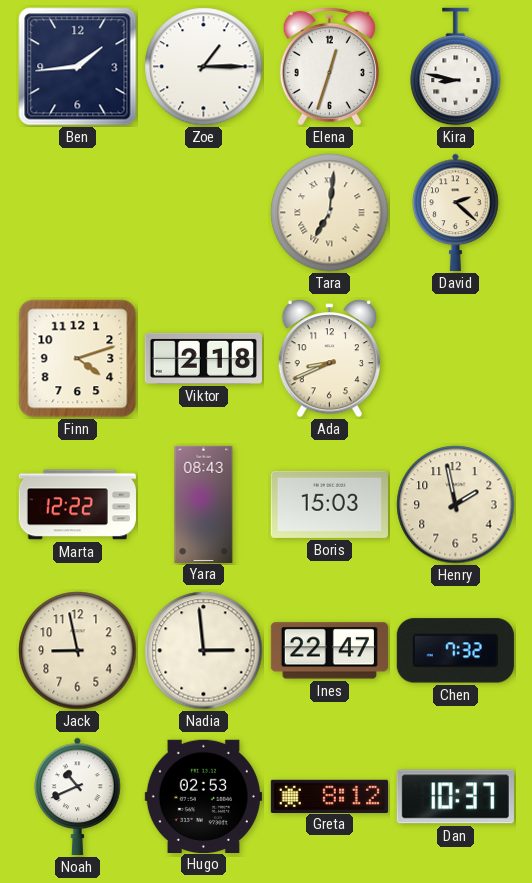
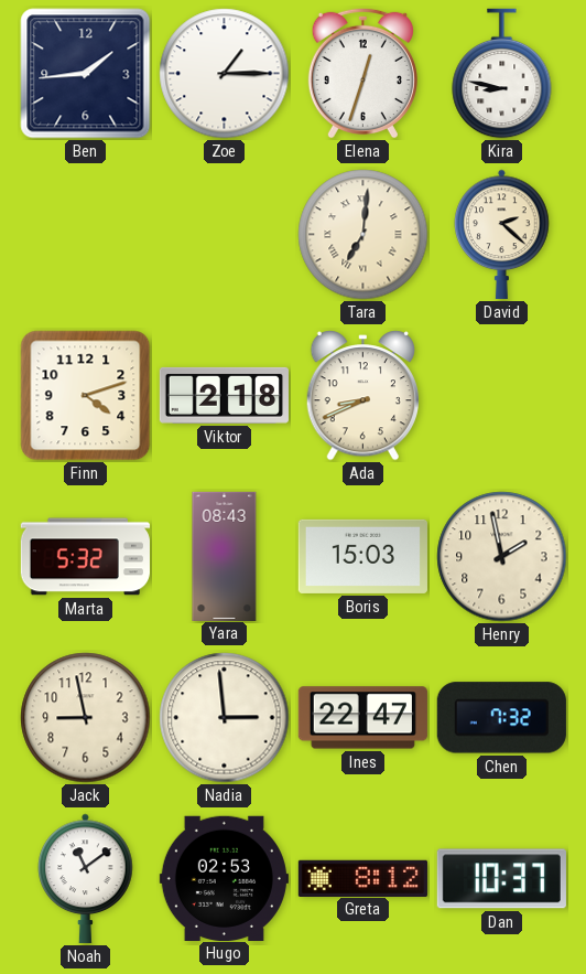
Marta: 12:22 -> 5:32 (85, 557)
Noah: 10:41 -> 11:09 (86, 878)
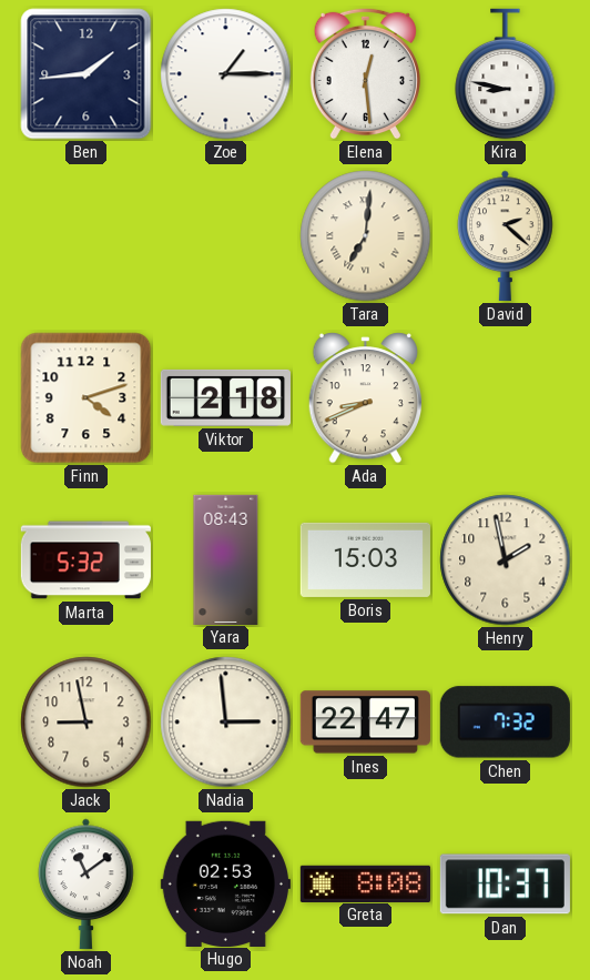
Elena: 12:33 -> 12:29 (365, 73)
Greta: 8:12 -> 8:08 (365, 883)
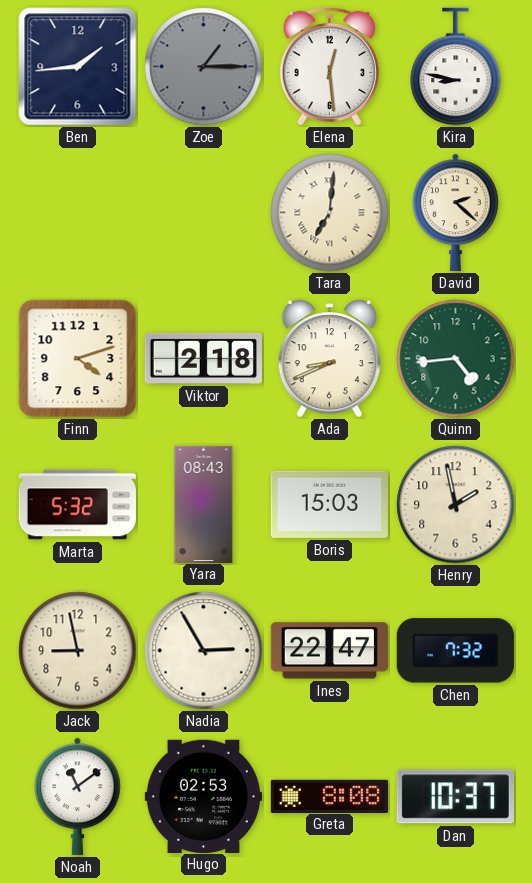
Zoe dial: white -> grey (204, 67)
Quinn: none -> 4:44 (456, 359)
Nadia: 2:59 -> 2:55 (204, 651)
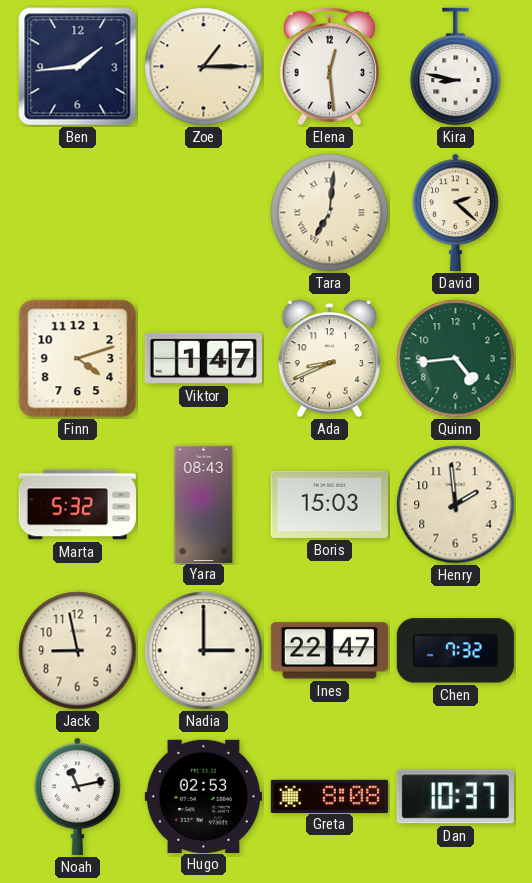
Zoe dial: grey -> cream (204, 67)
Viktor: 2:18 -> 1:47 (203, 358)
Henry: 1:58 -> 1:59 (456, 505)
Nadia: 2:55 -> 3:00 (204, 651)
Noah: 11:09 -> 11:13 (78, 796)
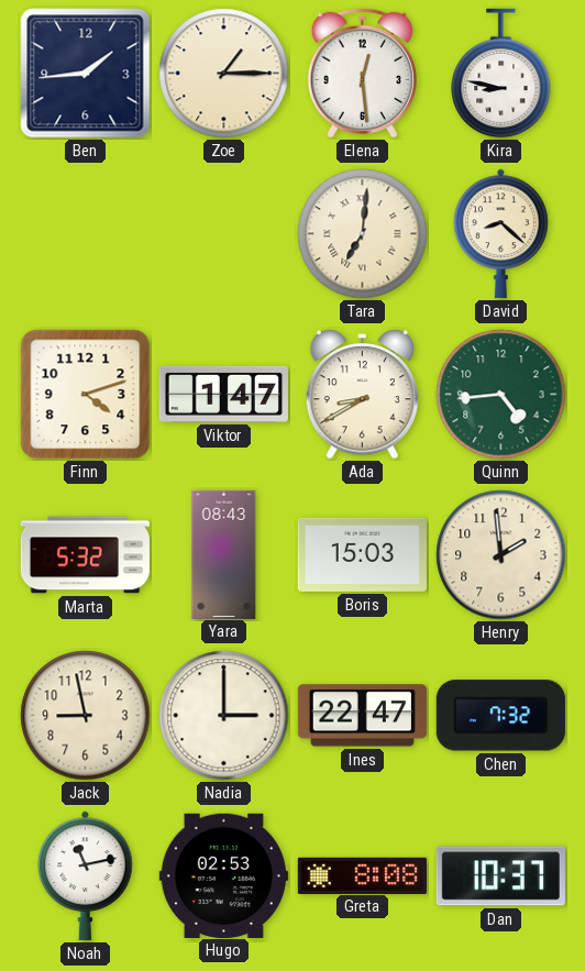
David: 2:22 -> 8:22 (501, 233)
Ada: 8:41 -> 8:40 (362, 395)
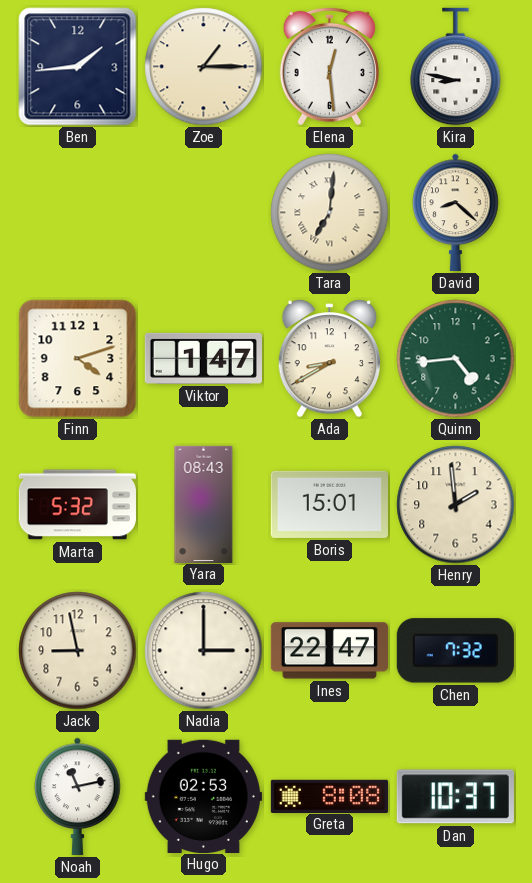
Boris: 15:03 -> 15:01 (329, 504)
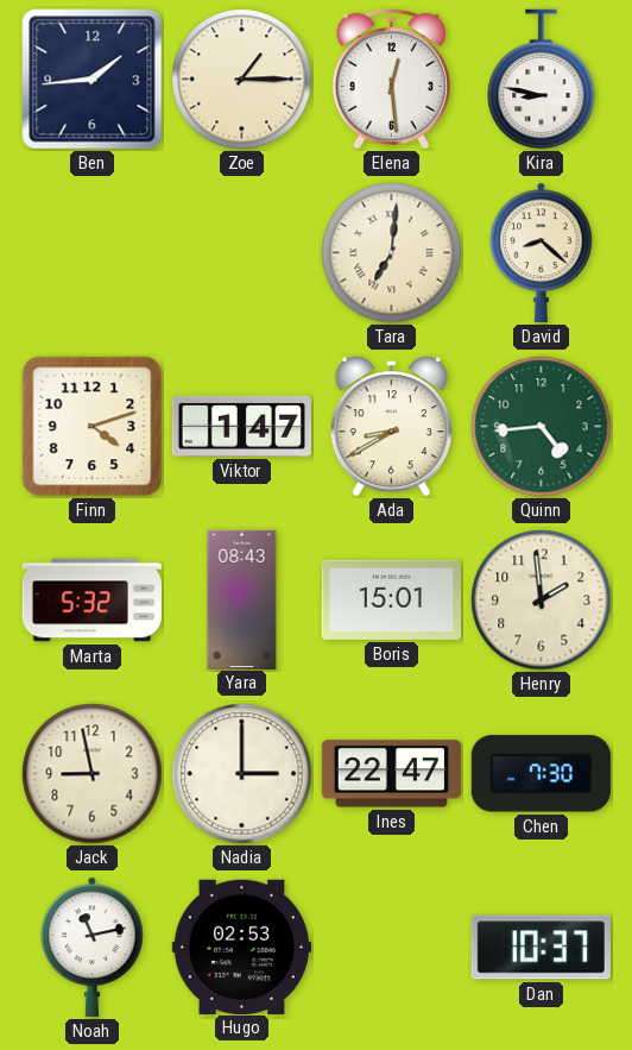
Chen: 7:32 -> 7:30 (541, 774)
Greta: 8:08 -> none (329, 796)
